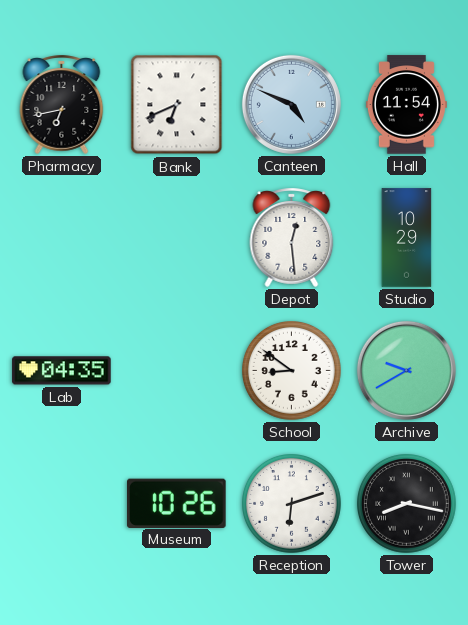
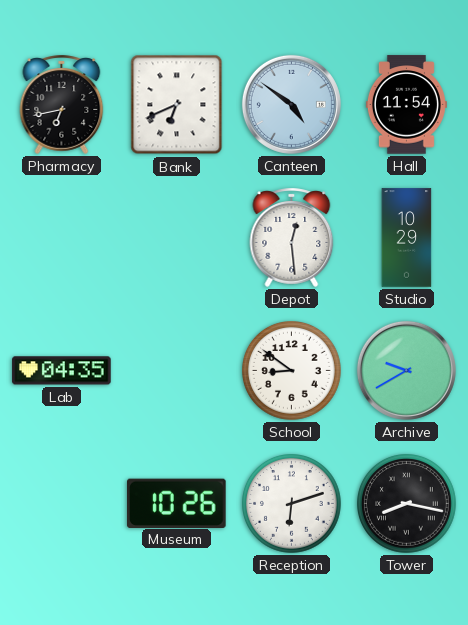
Canteen: 4:49 -> 4:51 (291, 104)
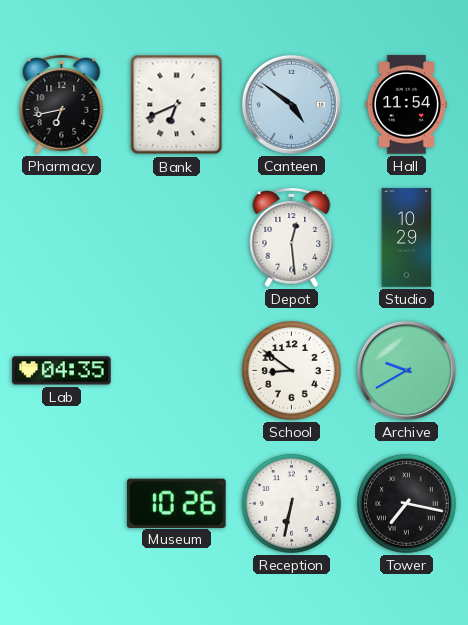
Reception: 6:12 -> 6:32 (292, 504)
Tower: 8:17 -> 7:17 (407, 504)
